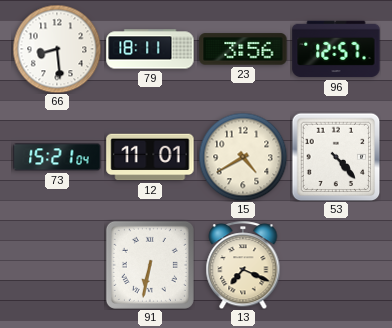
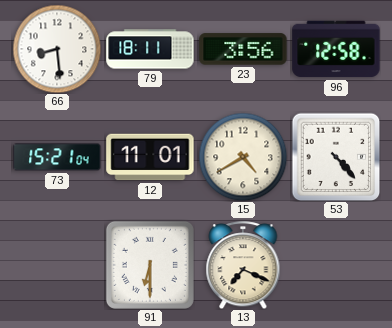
96: 12:57 -> 12:58 (336, 49)
91: 6:32 -> 6:30 (150, 265)
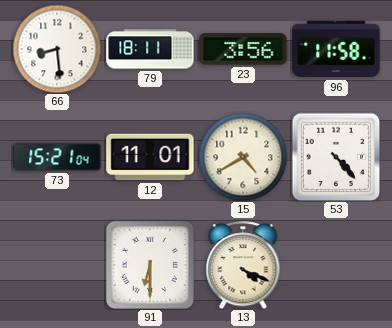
96: 12:58 -> 11:58 (336, 49)
13: 7:19 -> 4:19 (243, 265)
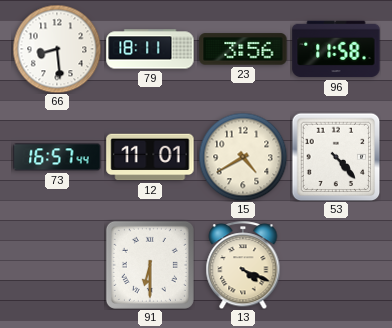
73: 15:21 -> 16:57 (57, 157)
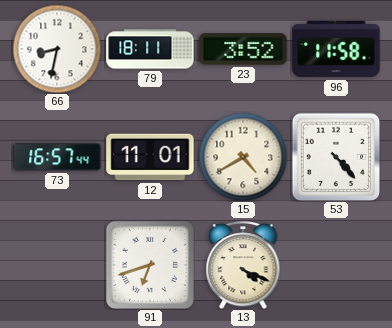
66: 8:29 -> 8:32 (57, 49)
23: 3:56 -> 3:52 (243, 49)
91: 6:30 -> 6:42 (150, 265)
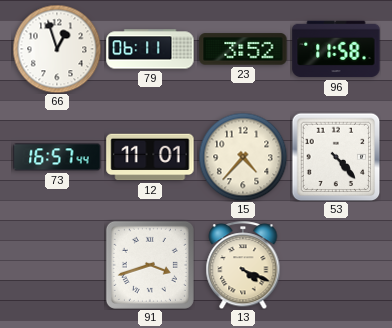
66: 8:32 -> 12:57 (57, 49)
79: 18:11 -> 06:11 (150, 49)
15: 4:40 -> 4:37 (243, 157)
91: 6:42 -> 3:42 (150, 265)
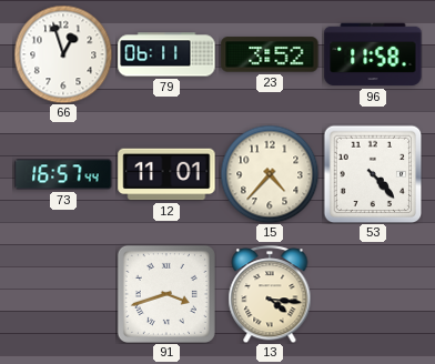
13: 4:19 -> 4:16 (270, 294)
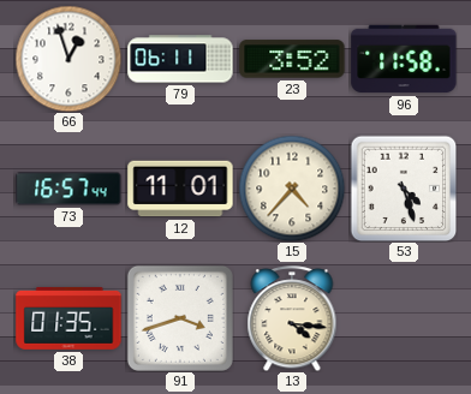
53: 4:23 -> 4:27 (404, 189)
38: none -> 01:35 (68, 318)
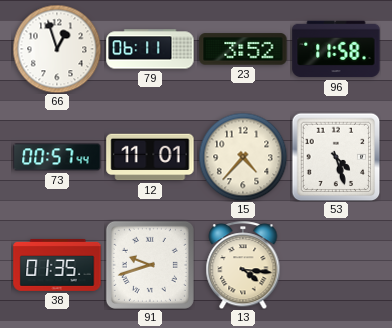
73: 16:57 -> 00:57 (57, 157)
91: 3:42 -> 9:42 (150, 265)
